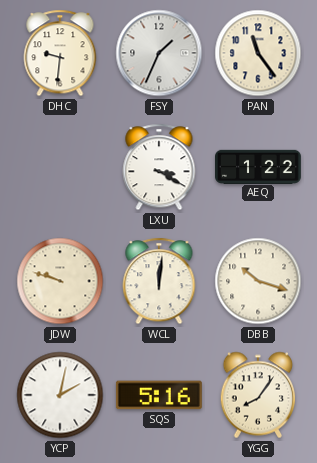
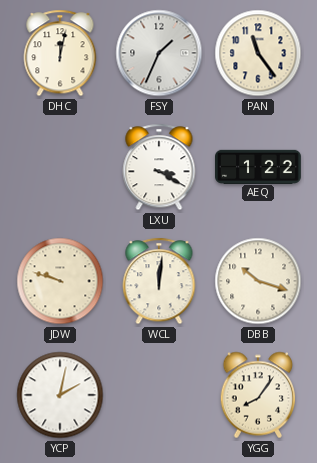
DHC: 9:31 -> 12:02 (60, 53)
SQS: 5:16 -> none (159, 395)
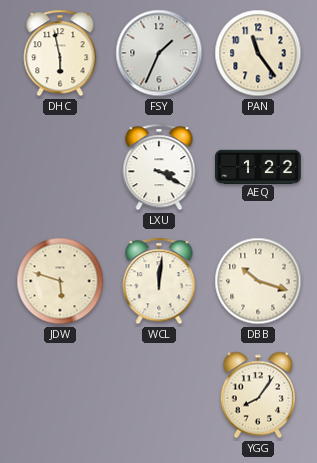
DHC: 12:02 -> 5:58 (60, 53)
JDW: 9:48 -> 5:48 (60, 281)
YCP: 2:02 -> none (60, 395)
